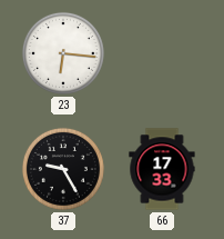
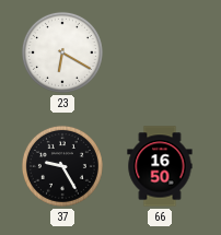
23: 6:16 -> 6:20 (62, 52)
66: 17:33 -> 16:50 (160, 166)
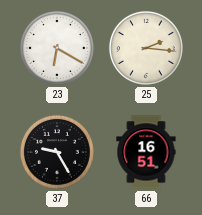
25: none -> 2:16 (146, 48)
66: 16:50 -> 16:51 (146, 152)
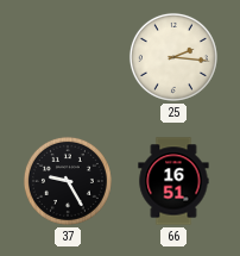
23: 6:20 -> none (57, 48)
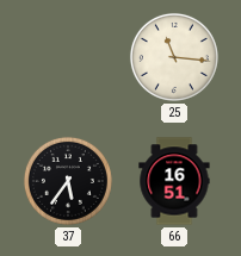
25: 2:16 -> 11:16 (174, 57)
37: 9:25 -> 5:36 (68, 181)
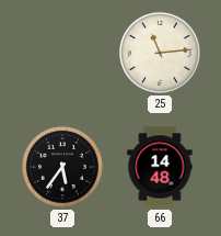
25: 11:16 -> 11:14 (160, 53)
66: 16:51 -> 14:48 (160, 167)
